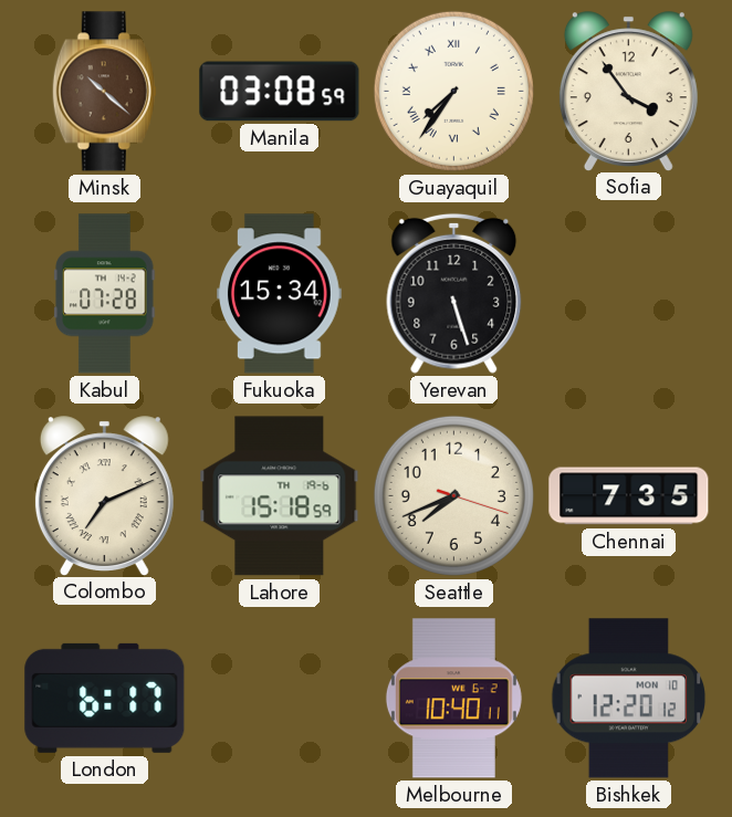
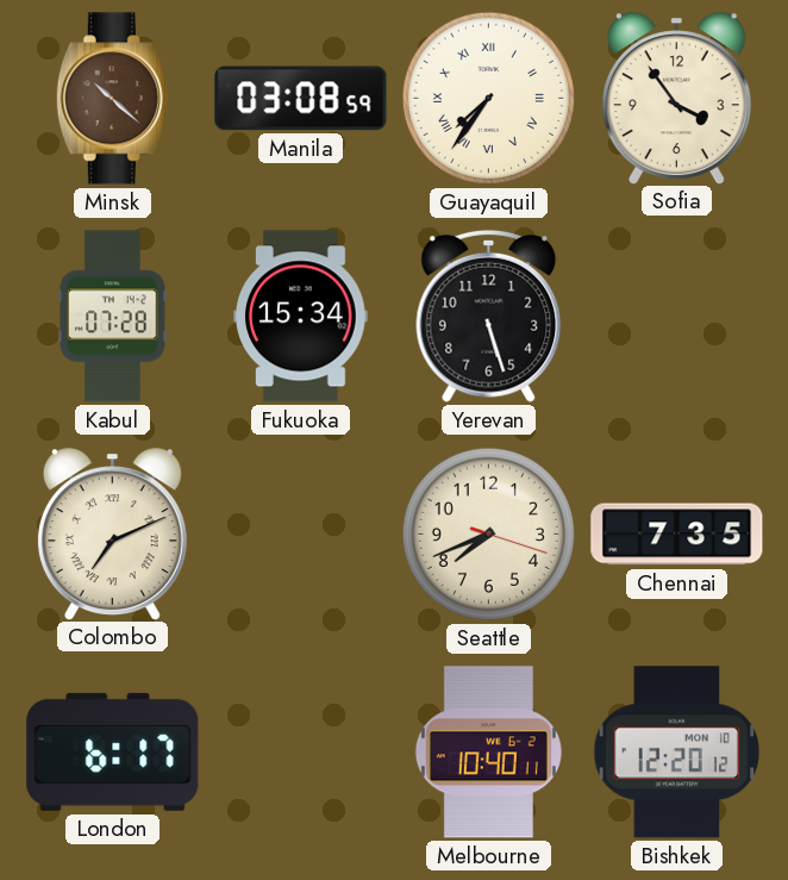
Lahore: 15:18 -> none (280, 496)
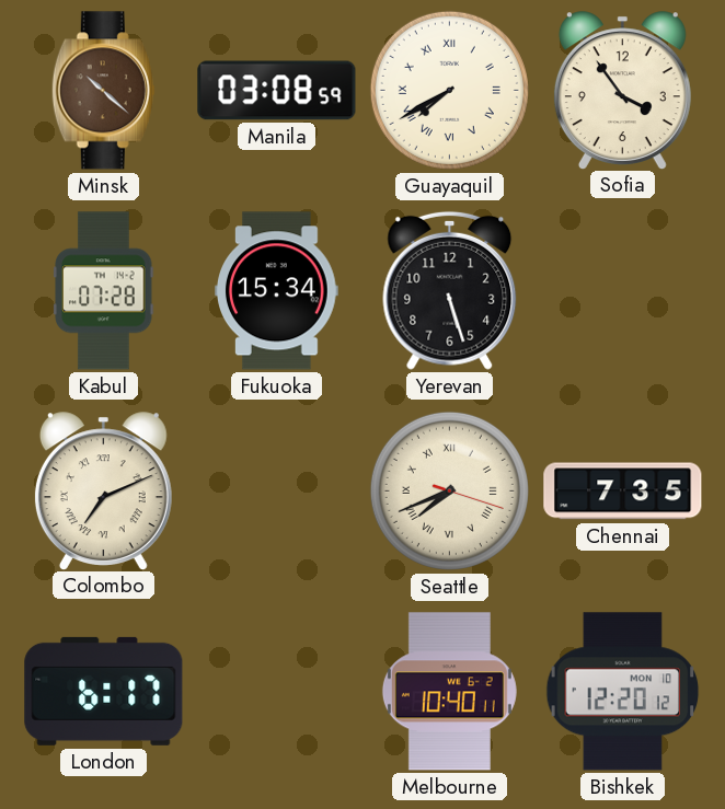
Guayaquil: 7:36 -> 7:40 (449, 90)
Seattle numerals: Arabic -> Roman (449, 490)
